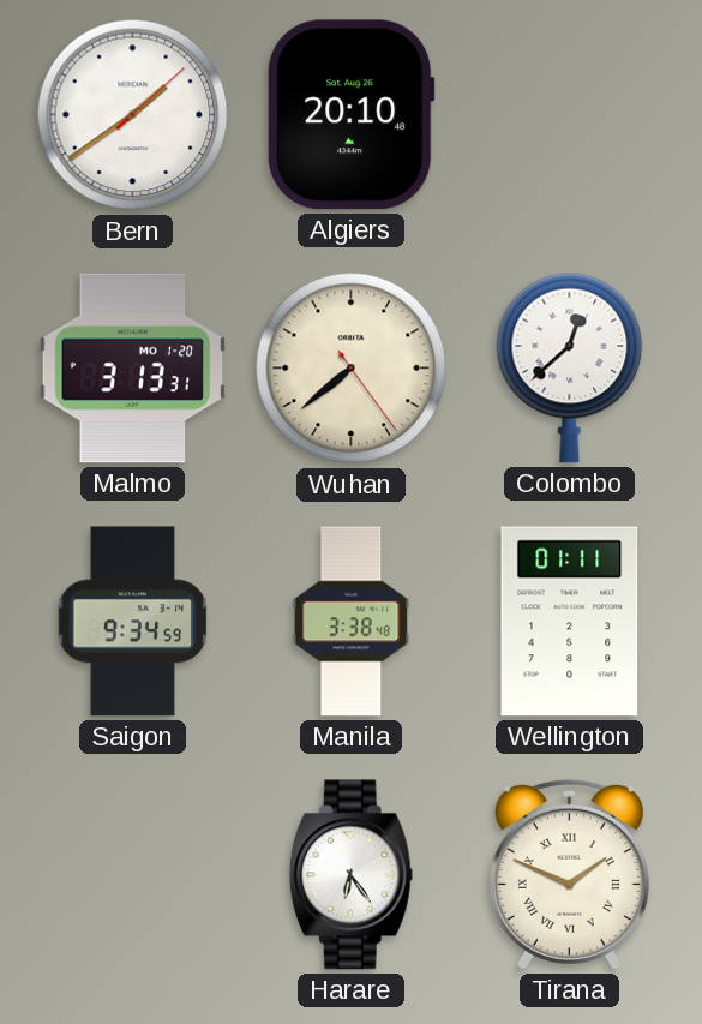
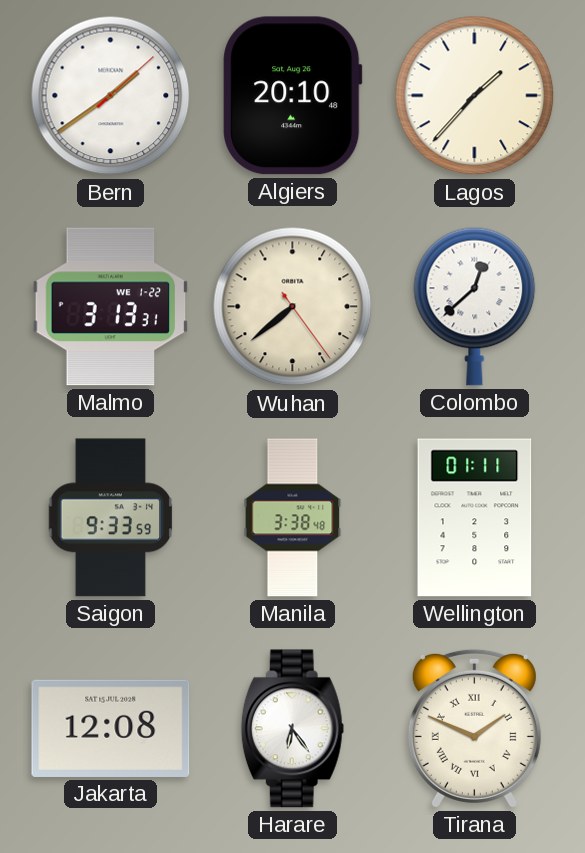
Lagos: none -> 1:37 (475, 96)
Malmo date: MO 1-20 -> WE 1-22 (111, 307)
Saigon: 9:34 -> 9:33 (111, 518)
Jakarta: none -> 12:08 (111, 728)
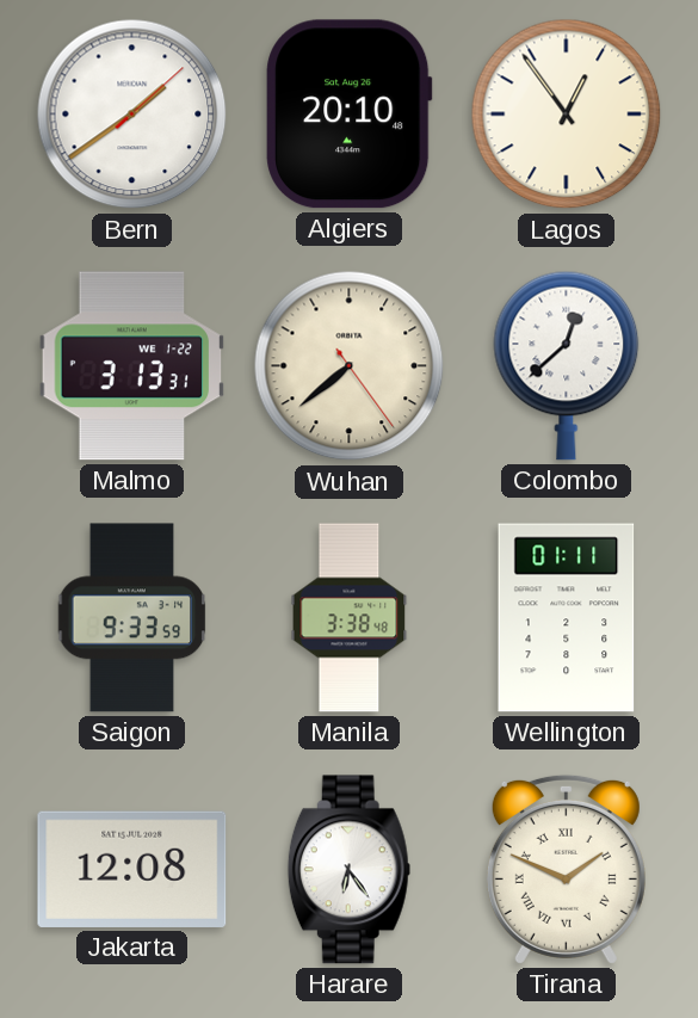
Lagos: 1:37 -> 12:54 (567, 115)
